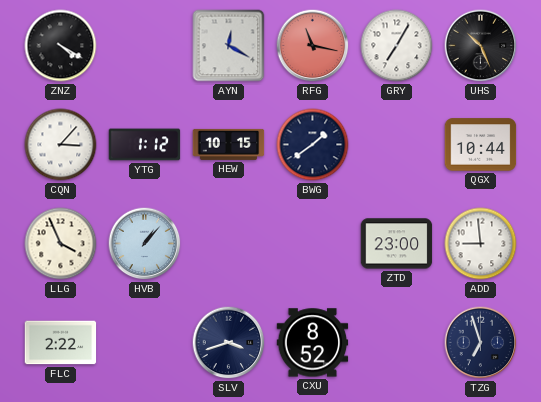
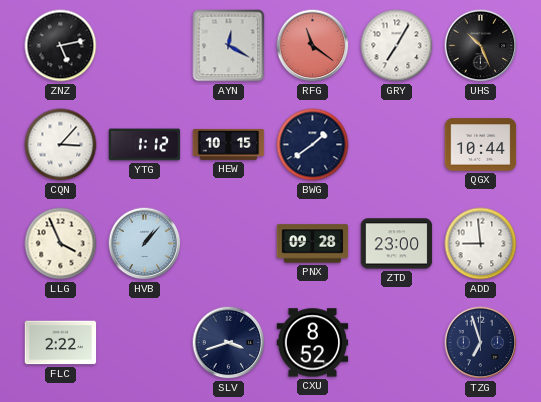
ZNZ: 4:20 -> 5:13 (61, 46)
RFG: 11:17 -> 11:21 (313, 46)
PNX: none -> 09:28 (313, 244)
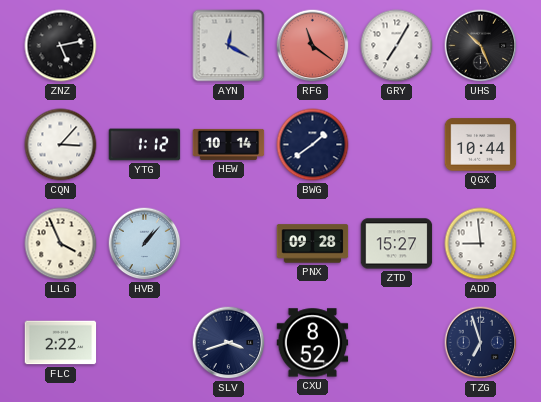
HEW: 10:15 -> 10:14 (229, 144)
ZTD: 23:00 -> 15:27 (397, 244)
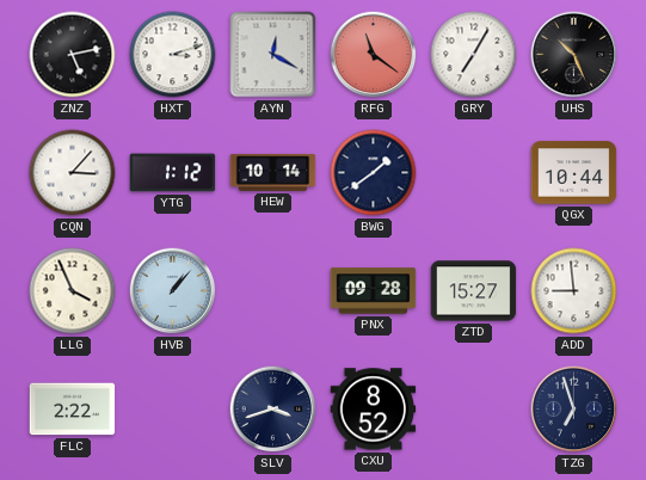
HXT: none -> 3:12 (173, 55)
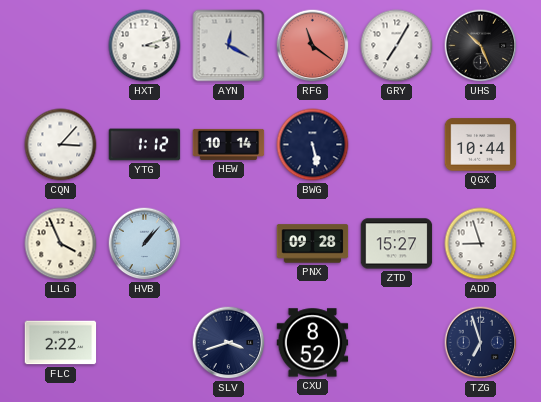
ZNZ: 5:13 -> none (73, 55)
BWG: 1:39 -> 5:28 (313, 145)
ADD: 8:59 -> 8:57 (481, 244)
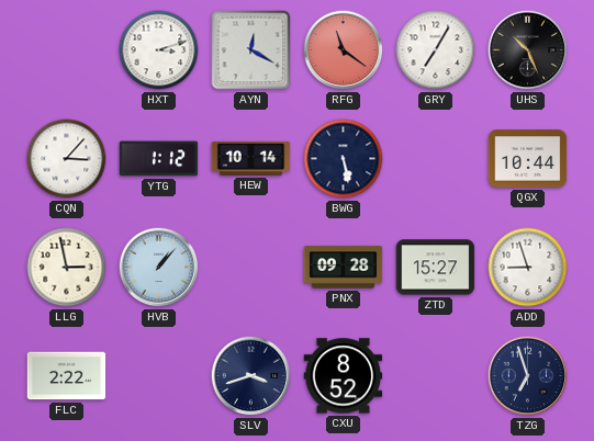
LLG: 3:56 -> 2:58 (67, 268)
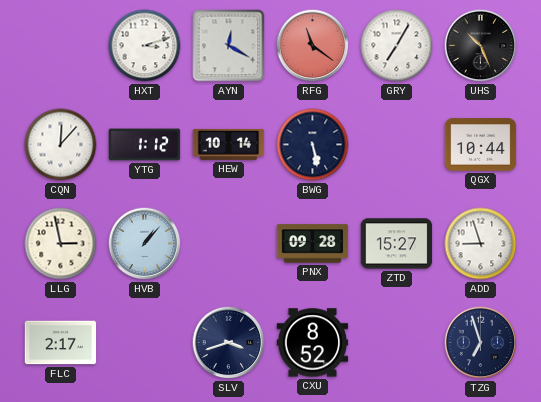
CQN: 3:07 -> 12:07 (61, 145)
FLC: 2:22 -> 2:17 (61, 343)
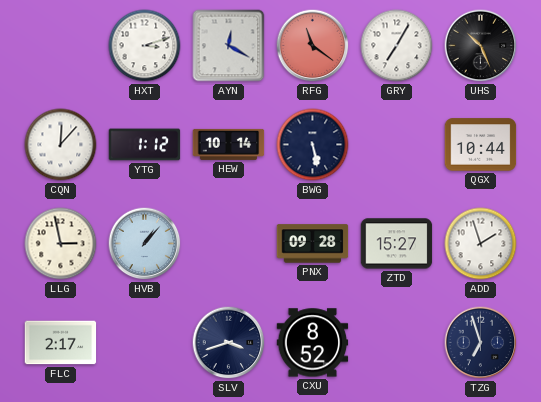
ADD: 8:57 -> 1:57 (481, 244)
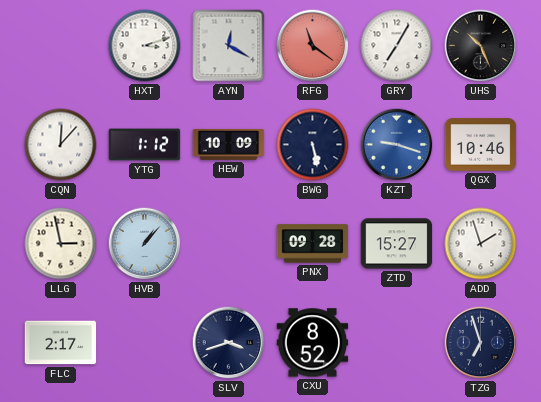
HEW: 10:14 -> 10:09 (229, 144)
KZT: none -> 9:18 (397, 145)
QGX: 10:44 -> 10:46 (481, 145)
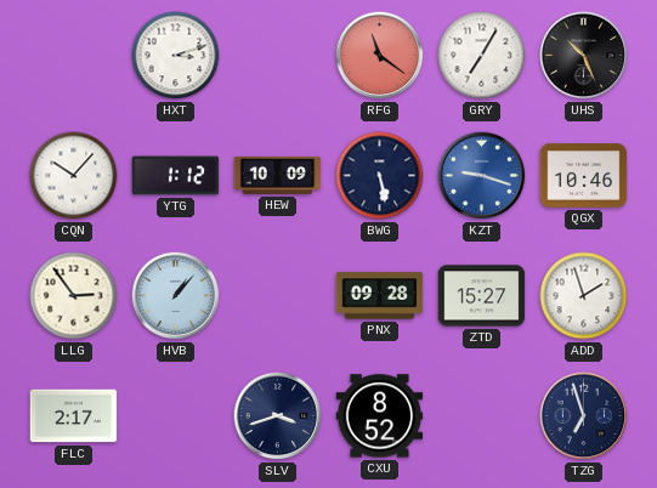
AYN: 12:20 -> none (229, 46)
CQN: 12:07 -> 10:07 (74, 176)
LLG: 2:58 -> 2:54 (74, 296)
